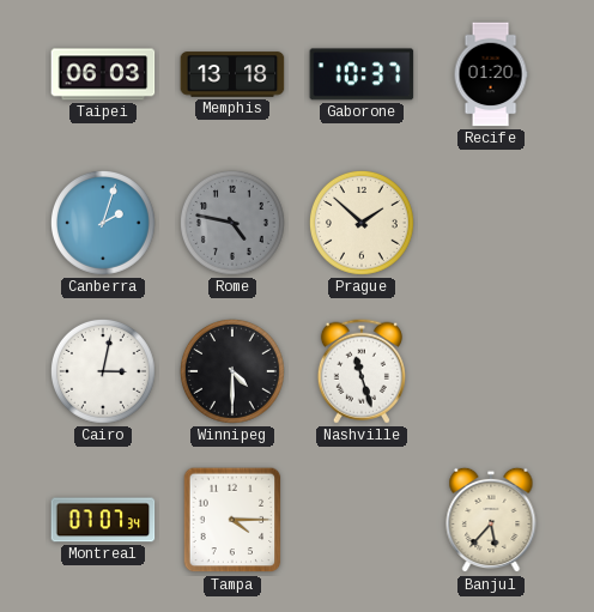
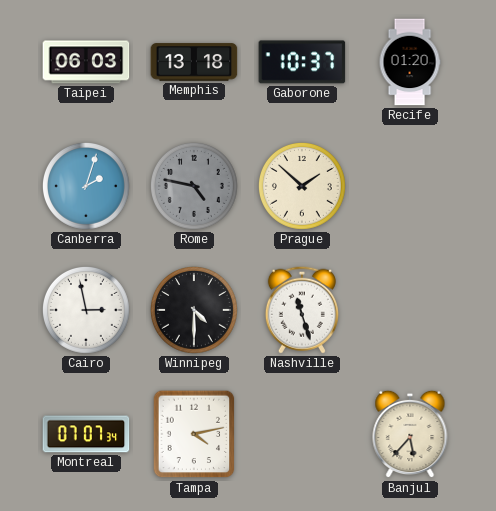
Cairo: 3:02 -> 2:58 (86, 310)
Tampa: 4:15 -> 4:13 (194, 434)
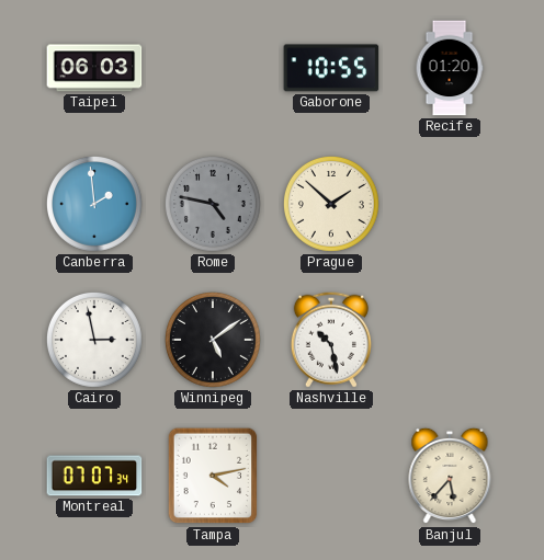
Memphis: 13:18 -> none (194, 62)
Gaborone: 10:37 -> 10:55 (331, 68)
Canberra: 2:03 -> 1:59 (94, 204)
Winnipeg: 4:30 -> 5:09 (213, 340)
Nashville: 11:27 -> 10:28 (331, 340)
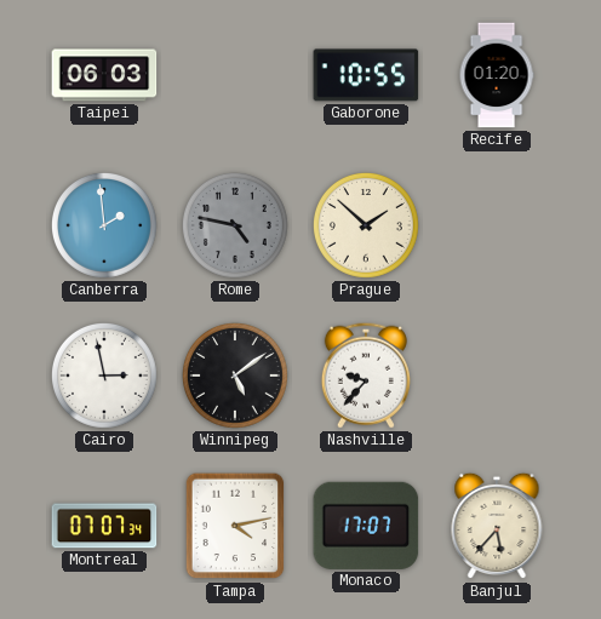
Nashville: 10:28 -> 9:37 (366, 376)
Monaco: none -> 17:07 (366, 526)
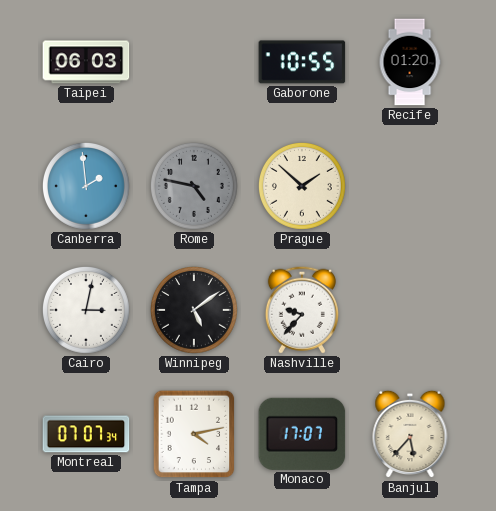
Cairo: 2:58 -> 3:02 (86, 310)
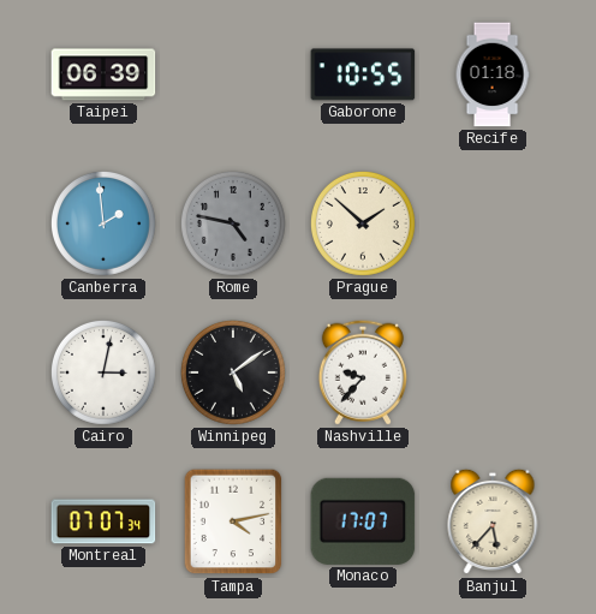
Taipei: 06:03 -> 06:39 (103, 74)
Recife: 01:20 -> 01:18 (493, 74)
